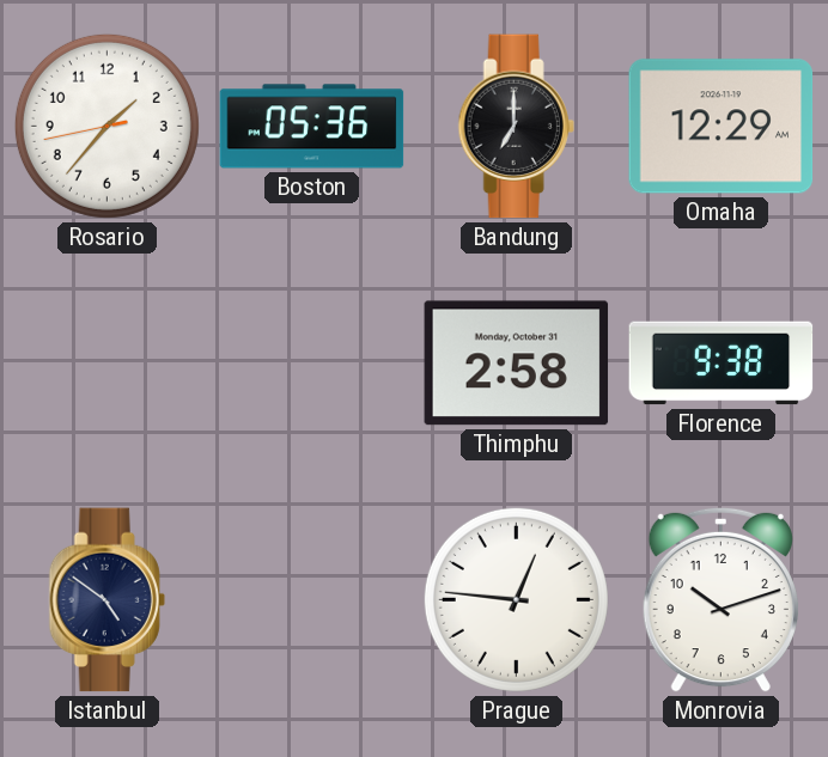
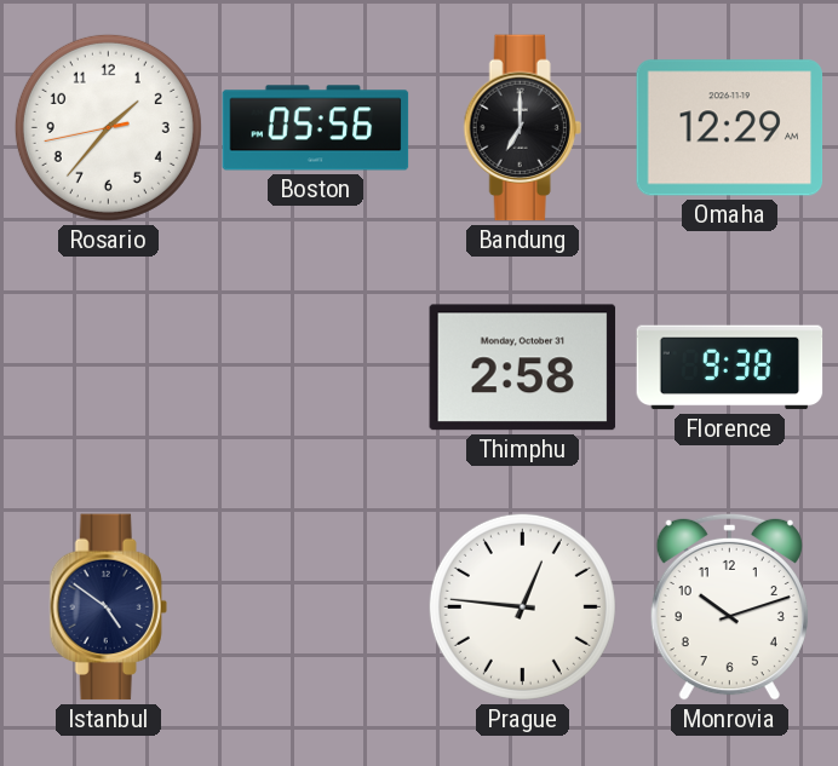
Boston: 05:36 -> 05:56 (316, 128)
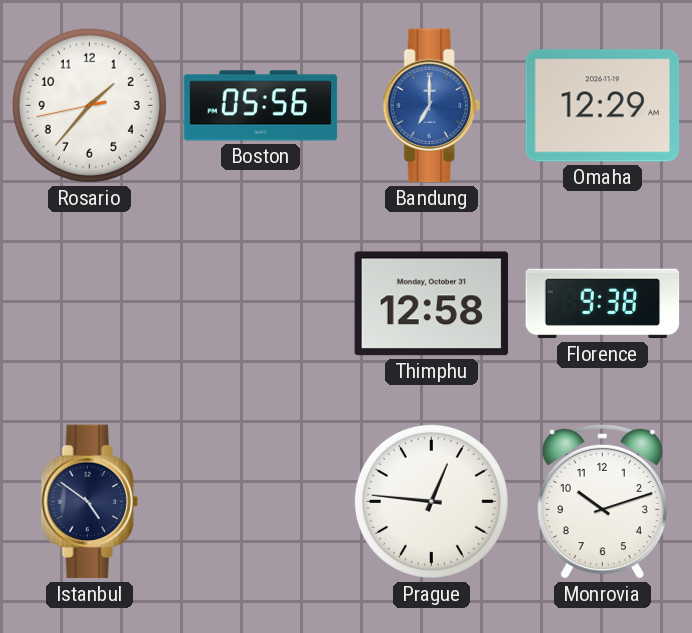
Bandung dial: black -> blue (431, 106)
Thimphu: 2:58 -> 12:58 (432, 304)
